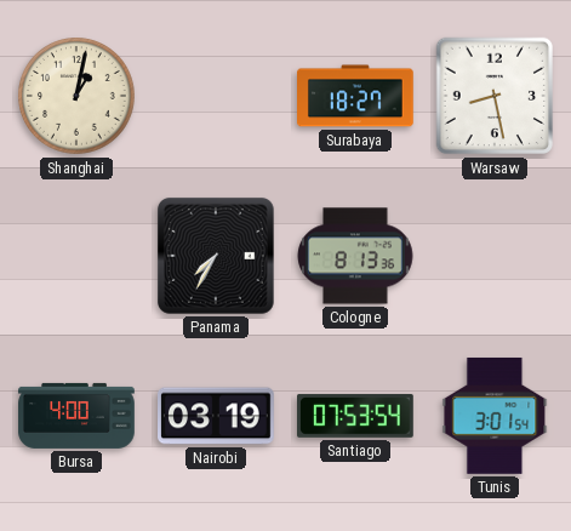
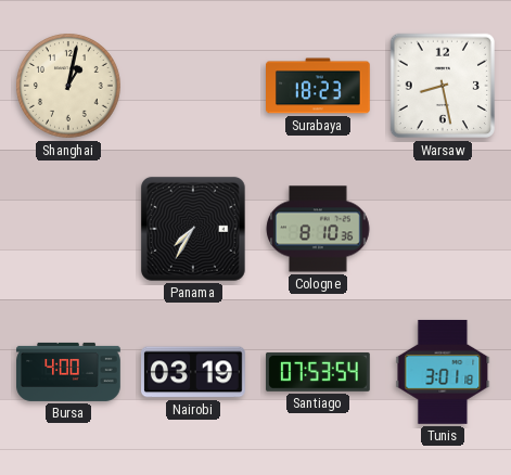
Surabaya: 18:27 -> 18:23 (319, 86)
Cologne: 8:13 -> 8:10 (318, 229)
Tunis: 3:01:54 -> 3:01:18 (443, 372)
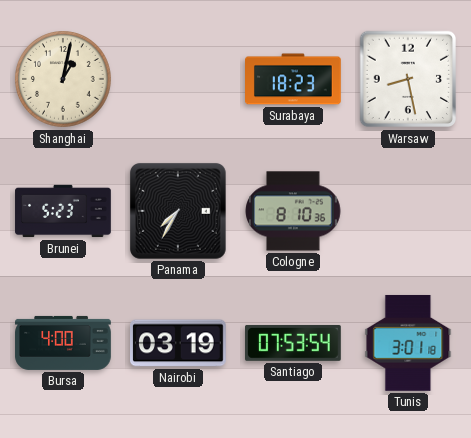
Brunei: none -> 5:23 (63, 211)
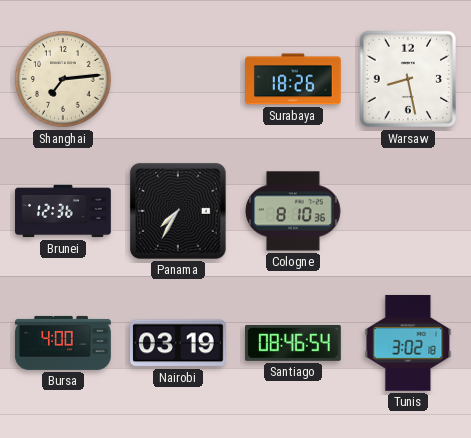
Shanghai: 1:02 -> 7:14 (63, 79)
Surabaya: 18:23 -> 18:26 (294, 79)
Brunei: 5:23 -> 12:36 (63, 211)
Santiago: 07:53 -> 08:46 (294, 343)
Tunis: 3:01 -> 3:02 (408, 343)
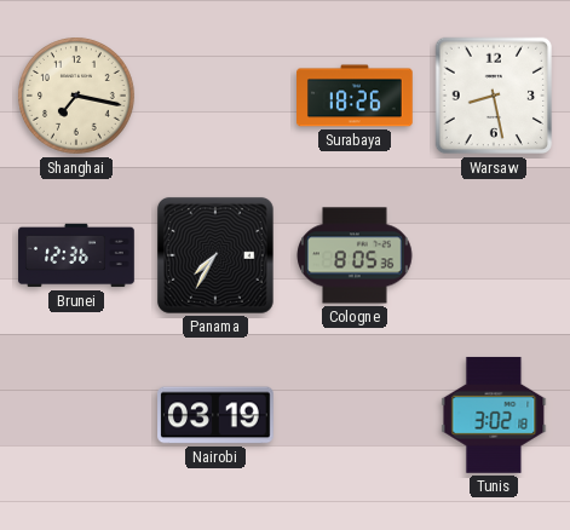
Shanghai: 7:14 -> 7:17 (76, 96)
Cologne: 8:10 -> 8:05 (355, 255)
Bursa: 4:00 -> none (63, 343)
Santiago: 08:46 -> none (294, 343)
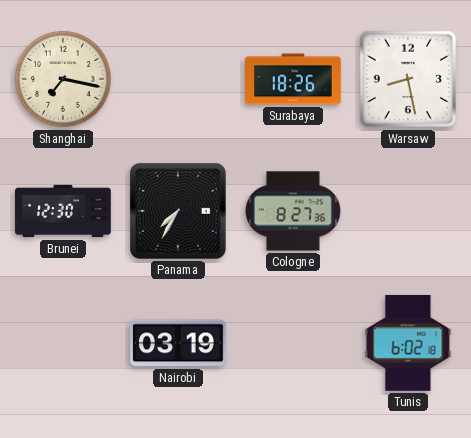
Brunei: 12:36 -> 12:30 (63, 211)
Cologne: 8:05 -> 8:27 (293, 211)
Tunis: 3:02 -> 6:02 (408, 343)
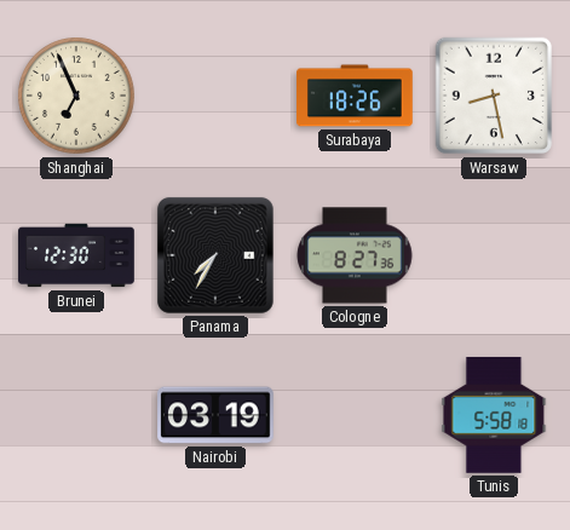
Shanghai: 7:17 -> 6:56 (76, 96)
Tunis: 6:02 -> 5:58 (494, 415)
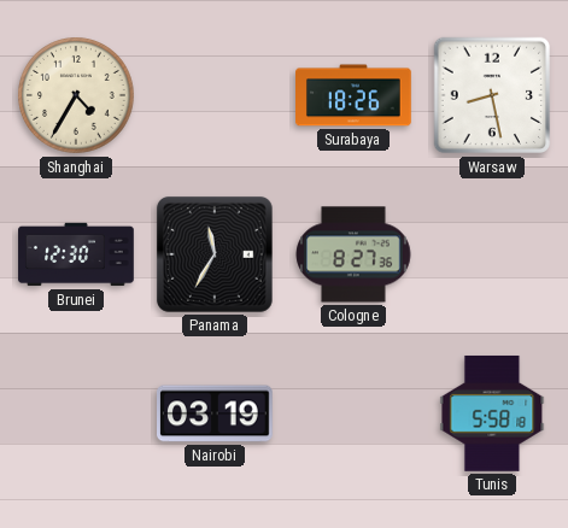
Shanghai: 6:56 -> 4:35 (76, 95)
Panama: 7:35 -> 11:35 (215, 254)
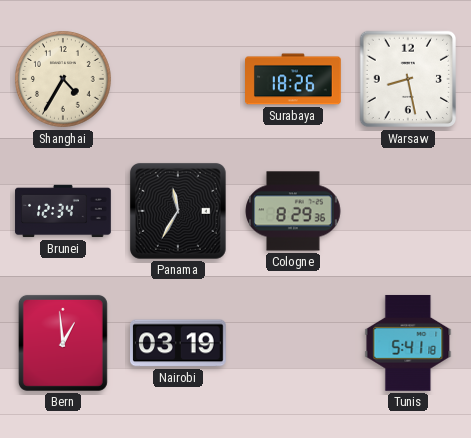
Brunei: 12:30 -> 12:34 (63, 211)
Cologne: 8:27 -> 8:29 (293, 211)
Bern: none -> 12:59 (63, 343)
Tunis: 5:58 -> 5:41 (408, 343)
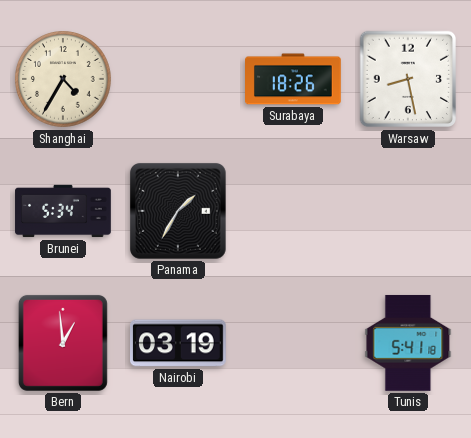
Brunei: 12:34 -> 5:34 (63, 211)
Panama: 11:35 -> 1:35 (178, 211)
Cologne: 8:29 -> none (293, 211)
